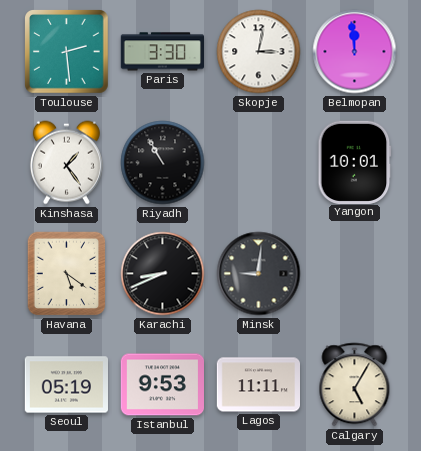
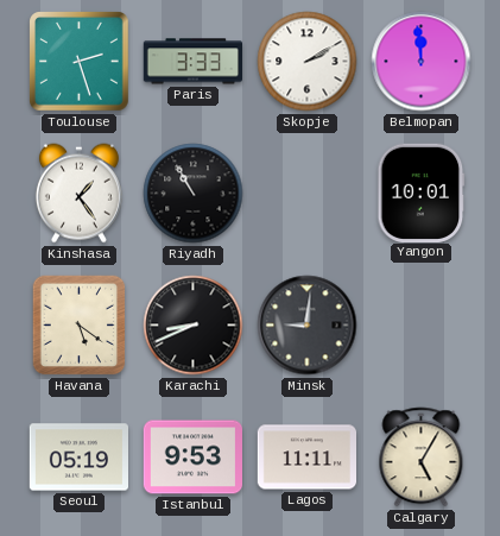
Toulouse: 2:29 -> 2:27 (80, 62)
Paris: 3:30 -> 3:33 (192, 62)
Skopje: 3:02 -> 2:10 (308, 62)
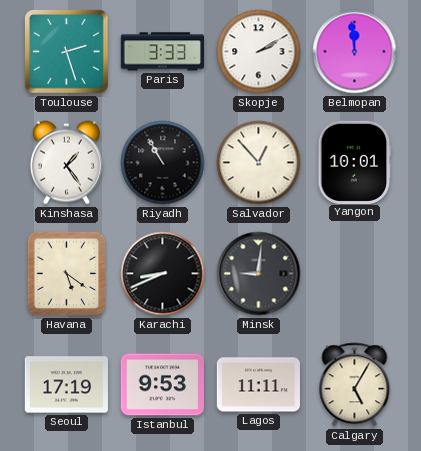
Salvador: none -> 12:53 (259, 163)
Seoul: 05:19 -> 17:19 (66, 385)
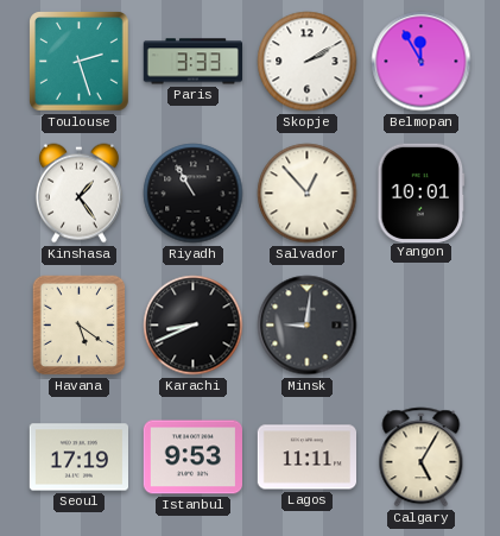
Belmopan: 11:59 -> 11:55 (422, 62)
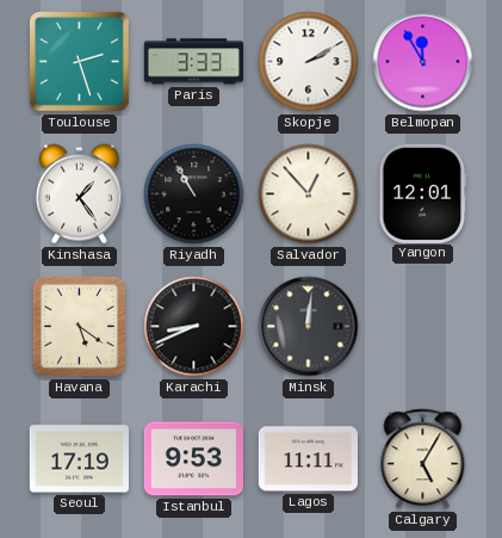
Yangon: 10:01 -> 12:01 (423, 193)
Minsk: 9:01 -> 12:01 (309, 327)
